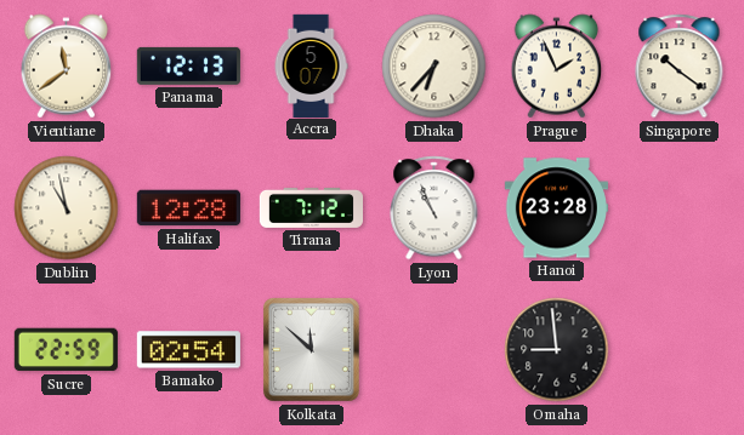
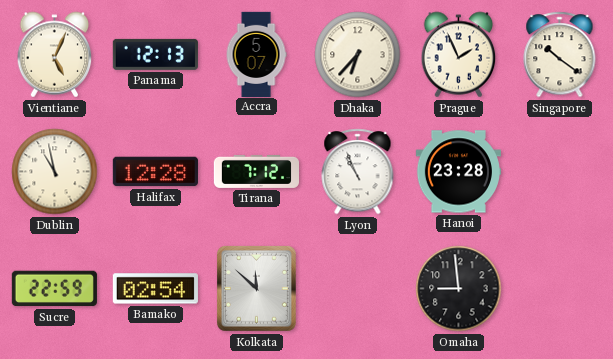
Vientiane: 11:39 -> 5:04 (55, 55)
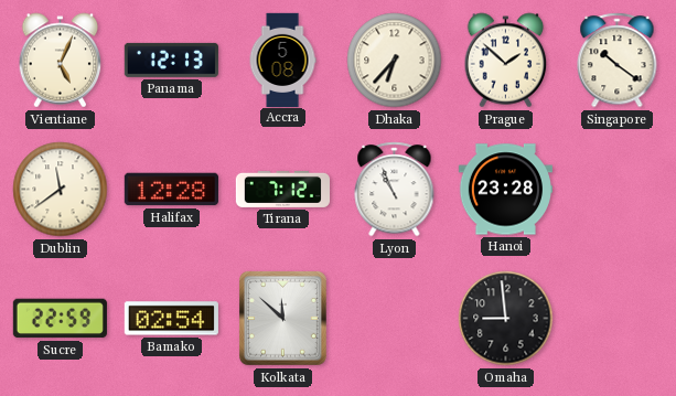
Accra: 5:07 -> 5:08 (282, 60)
Prague: 1:56 -> 1:52 (506, 61)
Dublin: 10:58 -> 11:39 (61, 190)
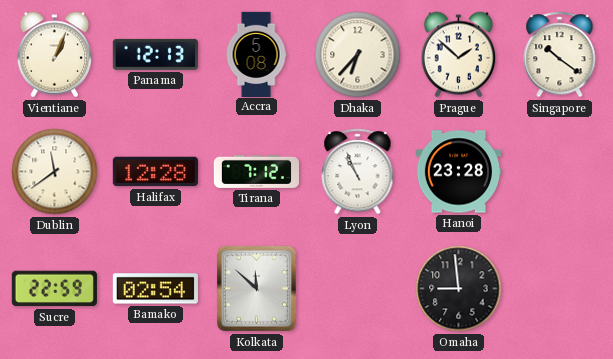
Vientiane: 5:04 -> 1:04 (55, 55)
